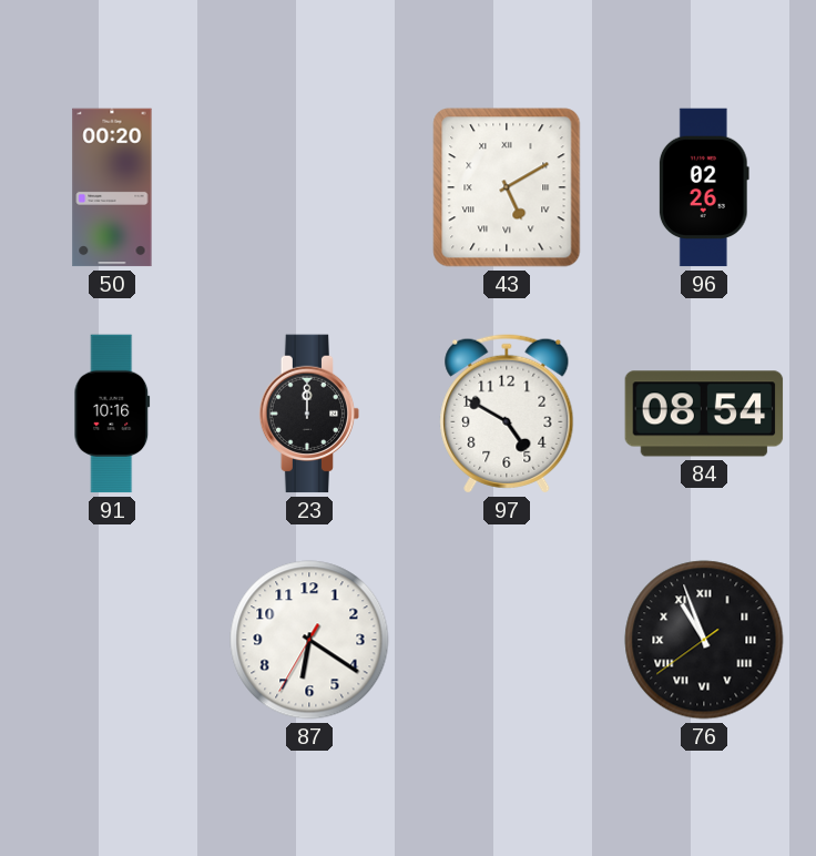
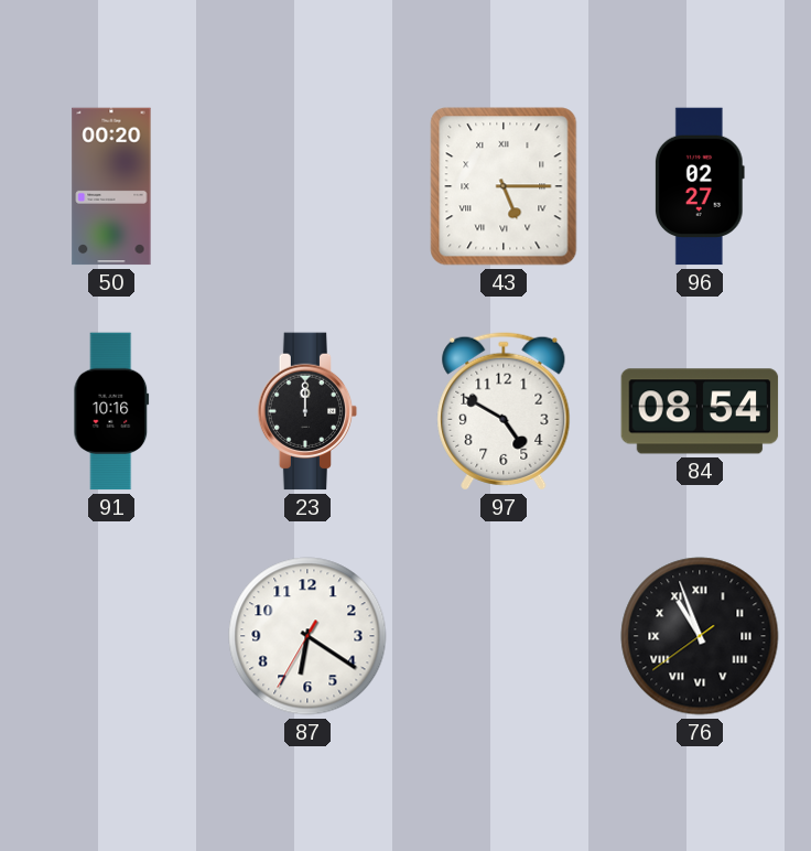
43: 5:10 -> 5:15 (504, 186)
96: 02:26 -> 02:27 (700, 186)
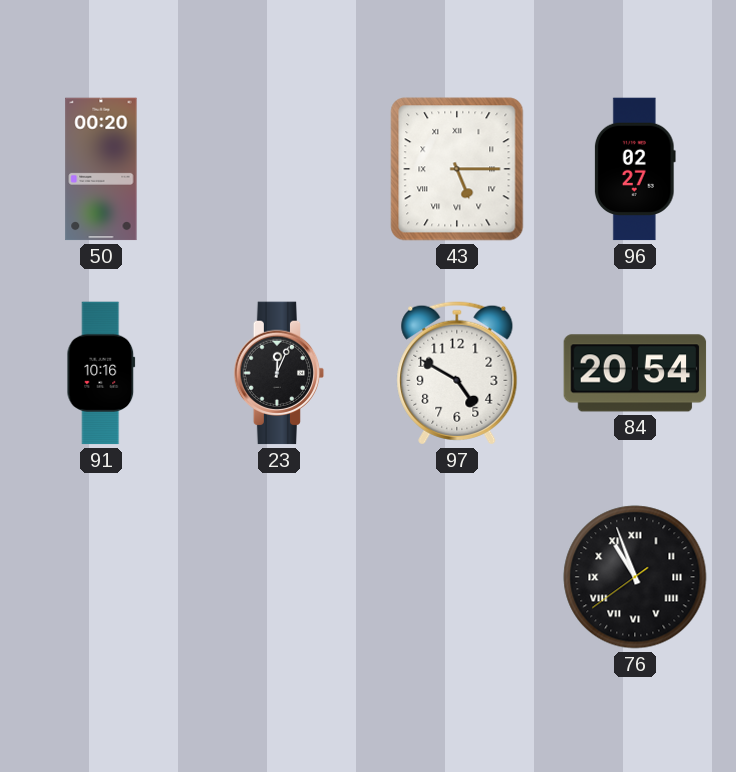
23: 12:00 -> 12:04 (279, 373)
84: 08:54 -> 20:54 (635, 373)
87: 6:20 -> none (307, 636)
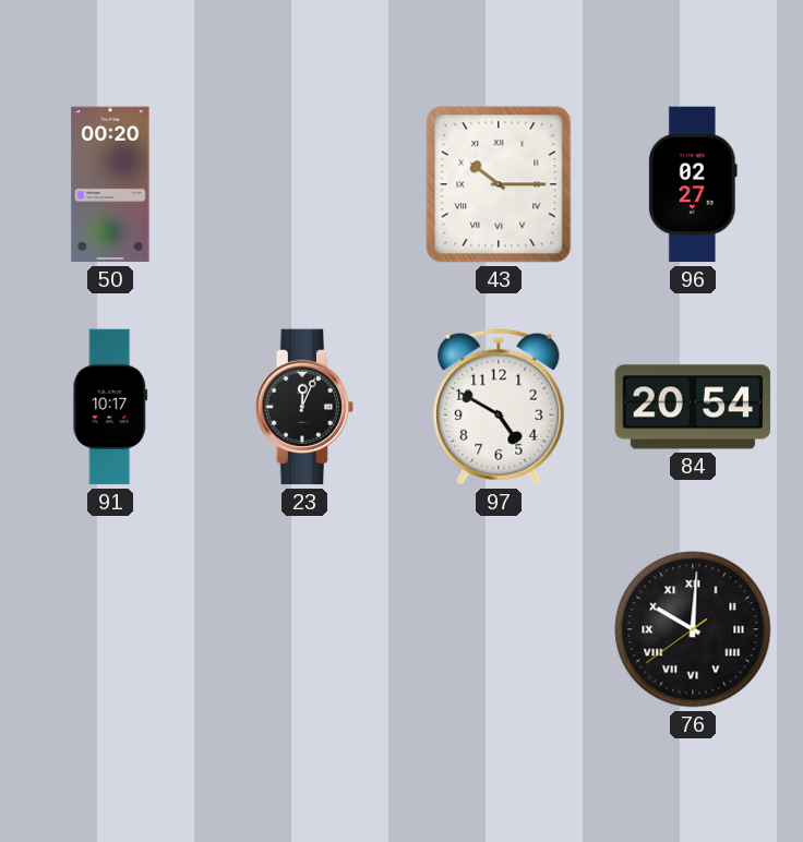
43: 5:15 -> 10:15 (499, 184)
91: 10:16 -> 10:17 (110, 407)
76: 10:56 -> 10:00 (693, 629)
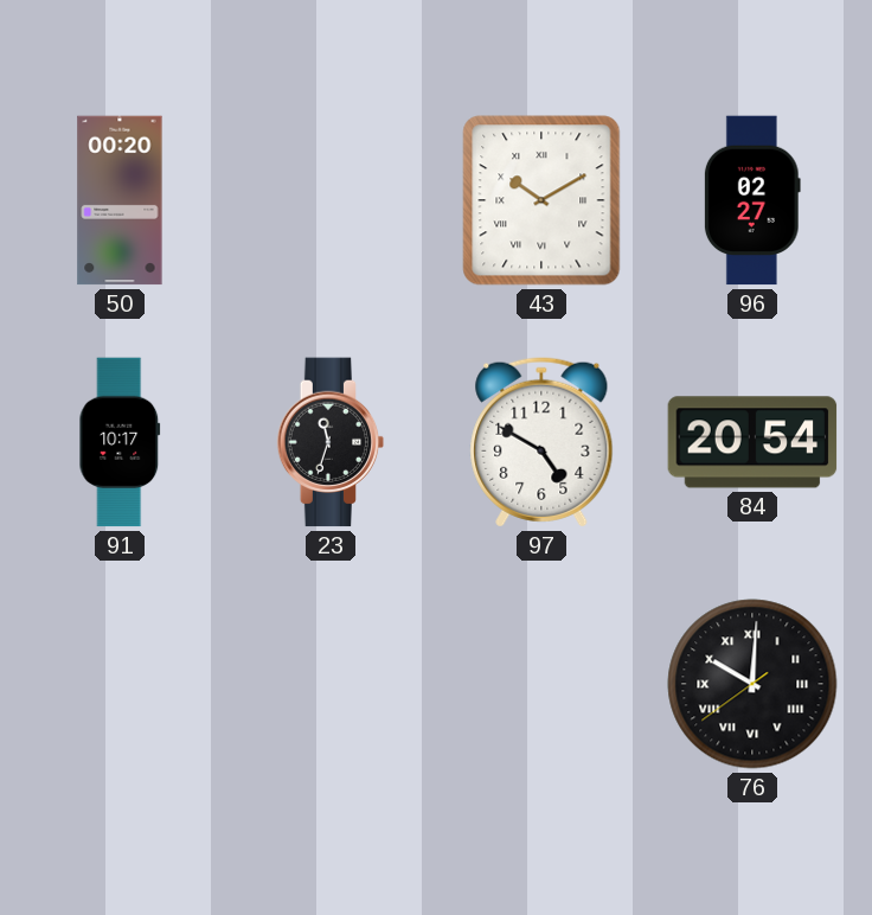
43: 10:15 -> 10:10 (541, 200)
23: 12:04 -> 11:33 (331, 442)
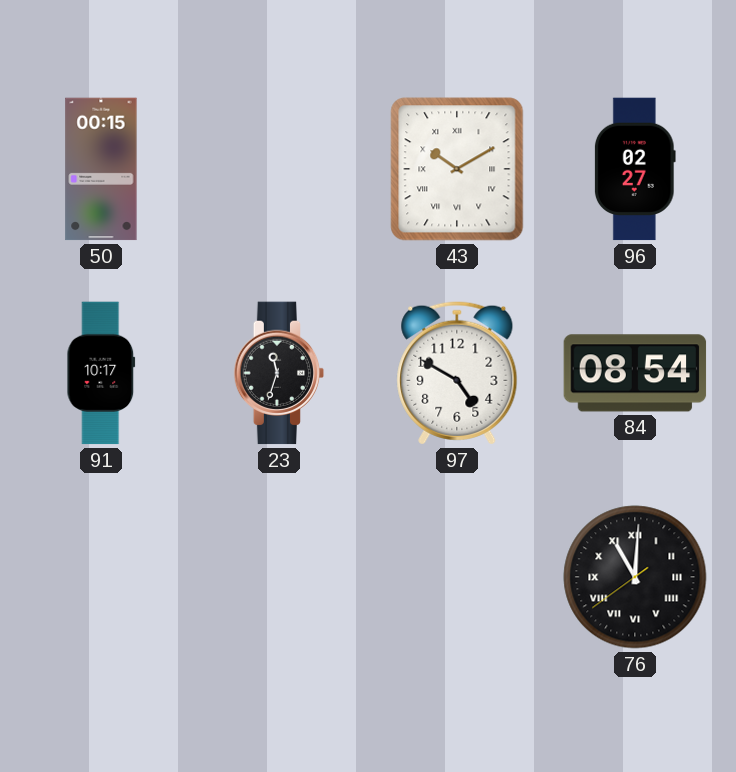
50: 00:20 -> 00:15 (101, 169)
84: 20:54 -> 08:54 (635, 373)
76: 10:00 -> 11:00 (635, 577)
